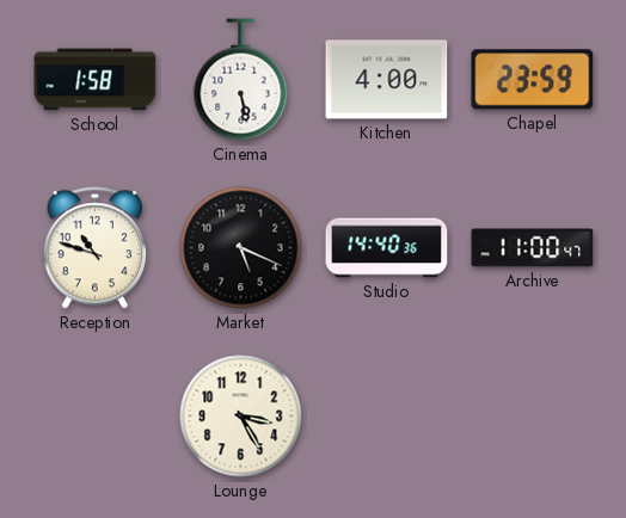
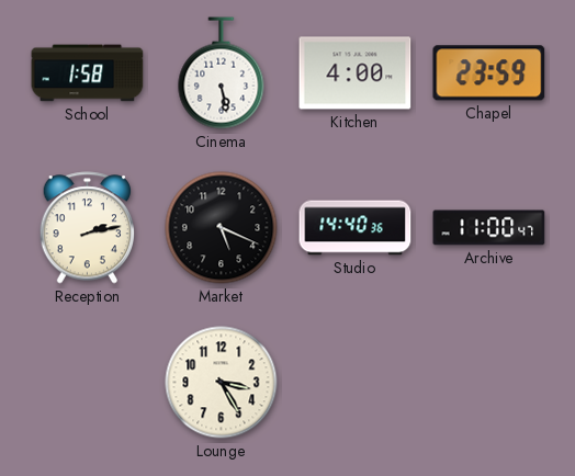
Reception: 10:48 -> 2:13 (88, 228)
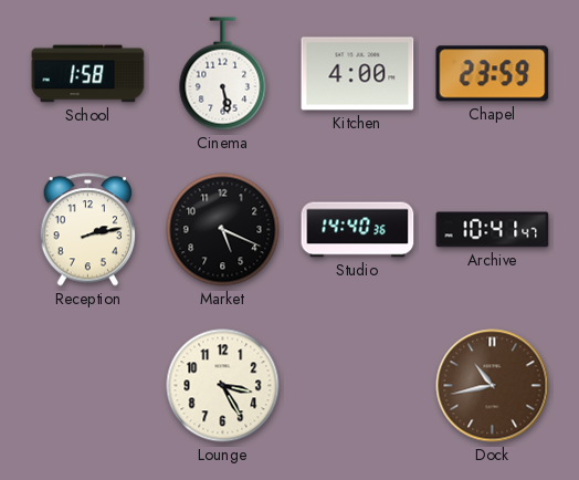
Archive: 11:00 -> 10:41 (493, 230)
Dock: none -> 10:43 (493, 386)
